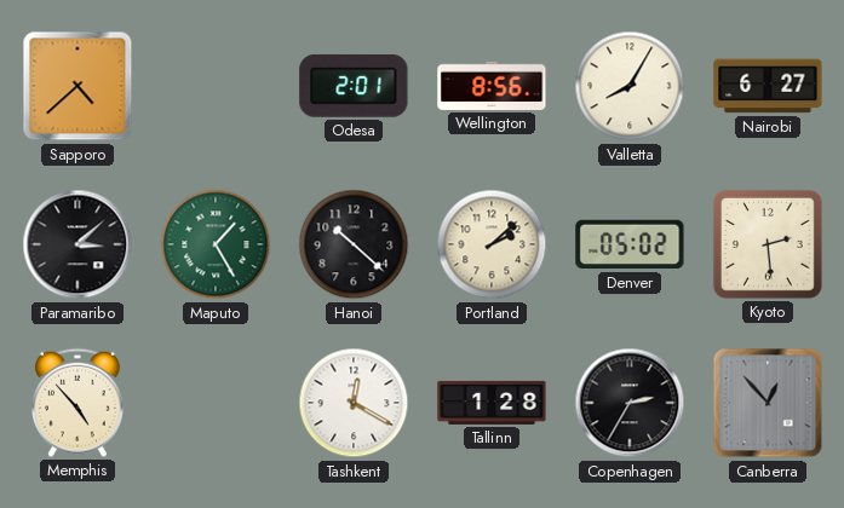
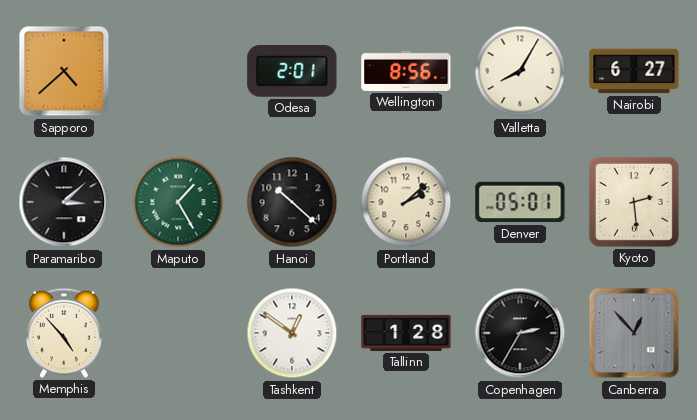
Denver: 05:02 -> 05:01 (520, 202)
Tashkent: 12:20 -> 12:51 (292, 333)
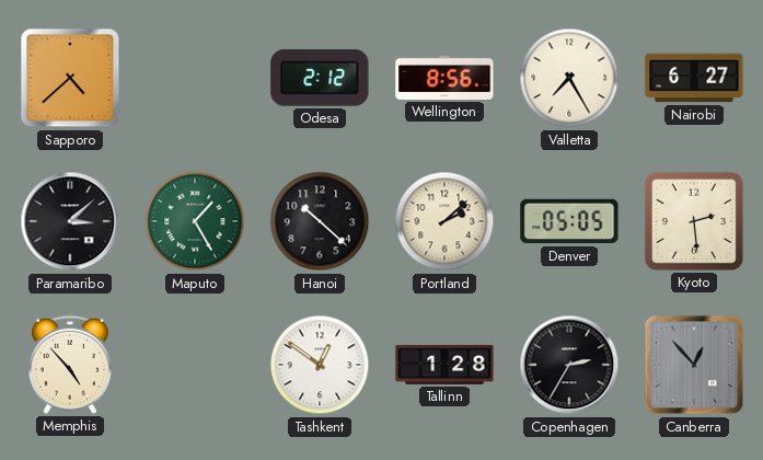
Odesa: 2:01 -> 2:12 (320, 78)
Valletta: 8:05 -> 7:25 (569, 78)
Denver: 05:01 -> 05:05 (569, 221)
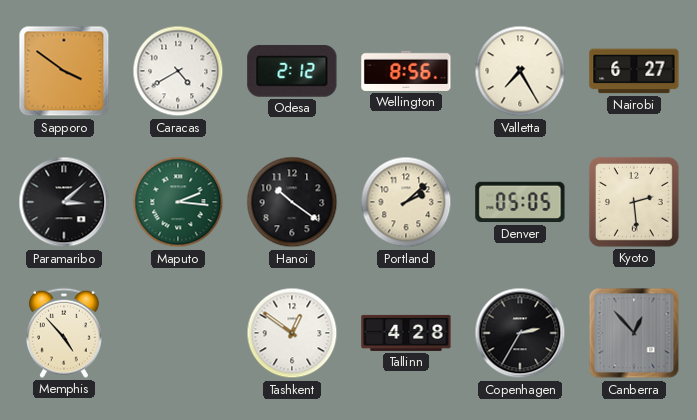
Sapporo: 4:38 -> 3:51 (64, 71)
Caracas: none -> 4:40 (178, 71)
Maputo: 1:25 -> 2:16 (178, 202)
Hanoi: 10:22 -> 10:21 (292, 202)
Tallinn: 1:28 -> 4:28 (406, 333)
